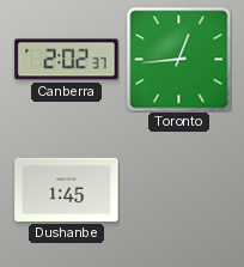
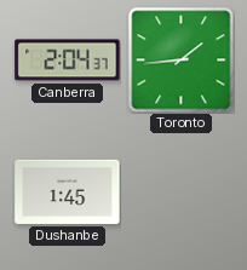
Canberra: 2:02 -> 2:04 (68, 61)
Toronto: 12:44 -> 1:44 (180, 59)
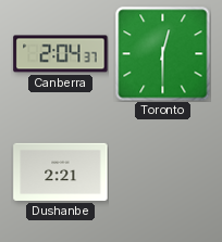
Toronto: 1:44 -> 12:30 (162, 53)
Dushanbe: 1:45 -> 2:21 (61, 171)
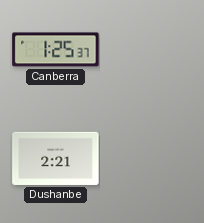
Canberra: 2:04 -> 1:25 (56, 50)
Toronto: 12:30 -> none (162, 53)
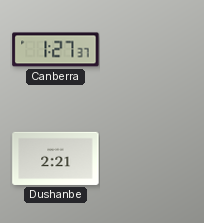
Canberra: 1:25 -> 1:27 (56, 50)
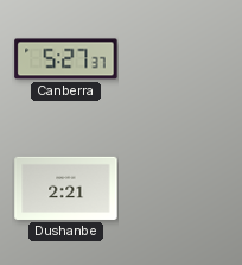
Canberra: 1:27 -> 5:27 (66, 59)
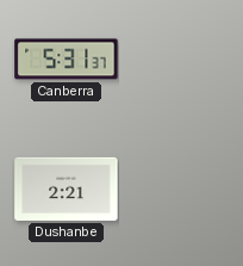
Canberra: 5:27 -> 5:31 (67, 60)
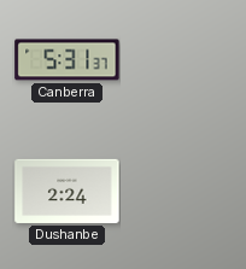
Dushanbe: 2:21 -> 2:24 (68, 191)
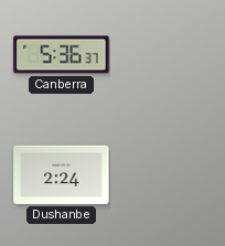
Canberra: 5:31 -> 5:36 (62, 55)
